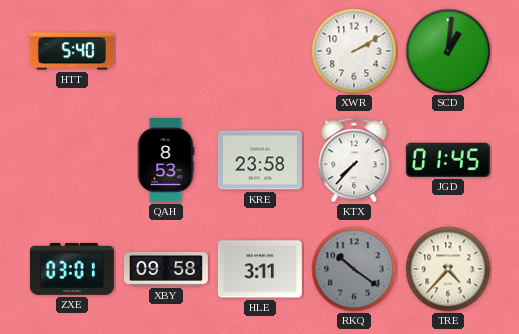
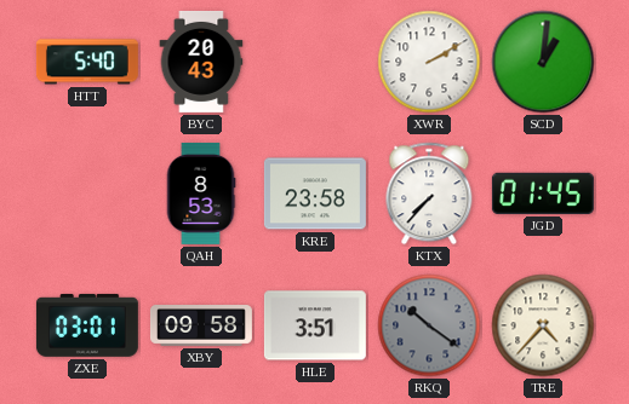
BYC: none -> 20:43 (201, 62)
HLE: 3:11 -> 3:51 (315, 325)
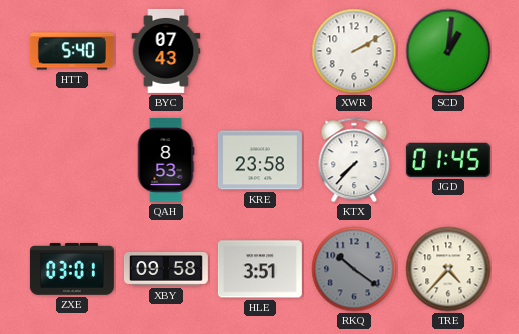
BYC: 20:43 -> 07:43 (166, 51)
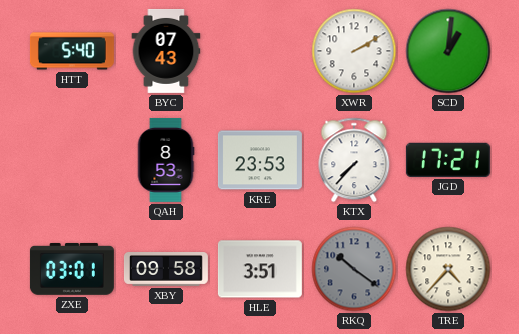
KRE: 23:58 -> 23:53 (260, 160)
JGD: 01:45 -> 17:21 (448, 160)
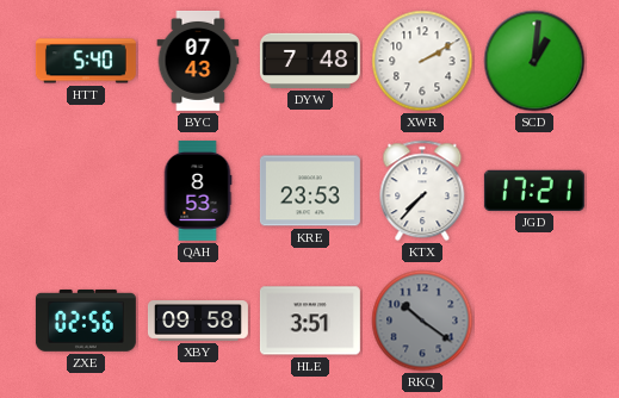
DYW: none -> 7:48 (310, 61)
ZXE: 03:01 -> 02:56 (86, 321)
TRE: 4:37 -> none (448, 269)
